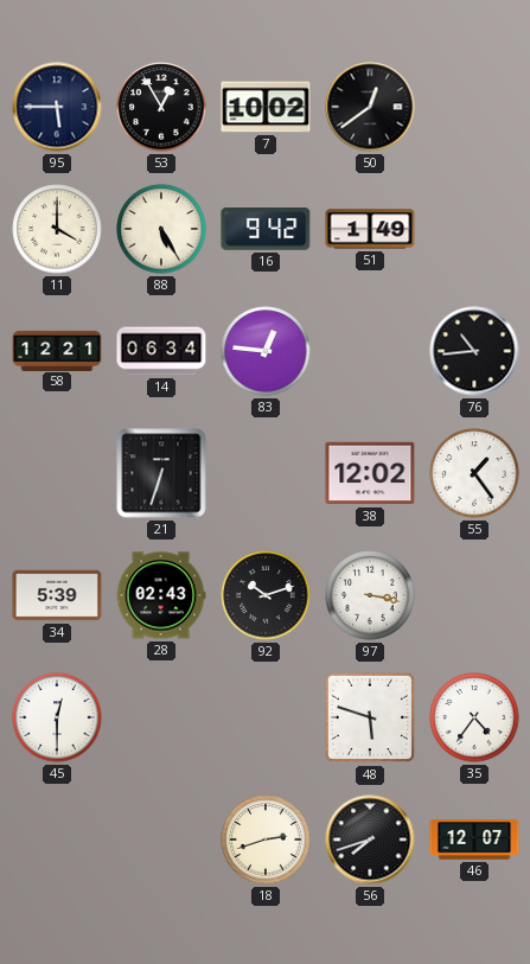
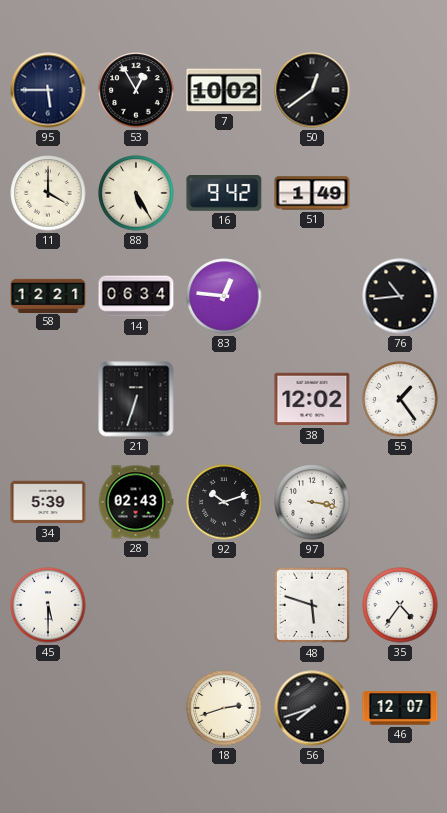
45: 12:30 -> 5:30 (48, 605)
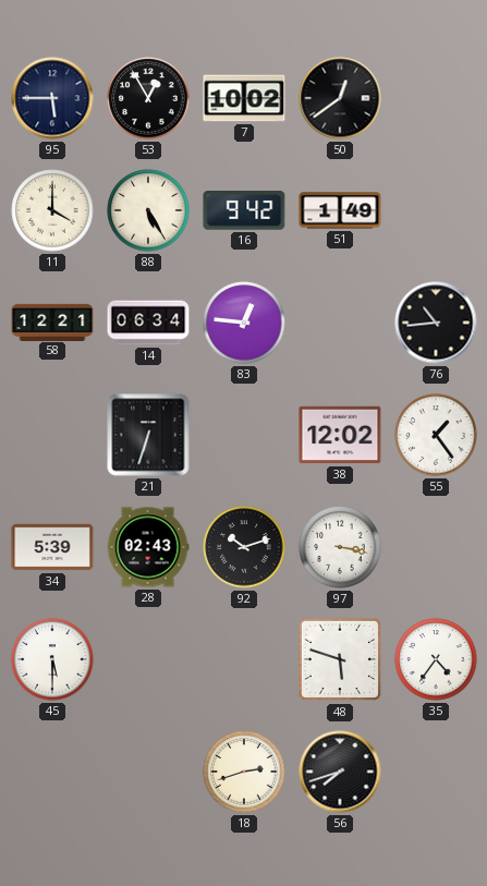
46: 12:07 -> none (400, 708)
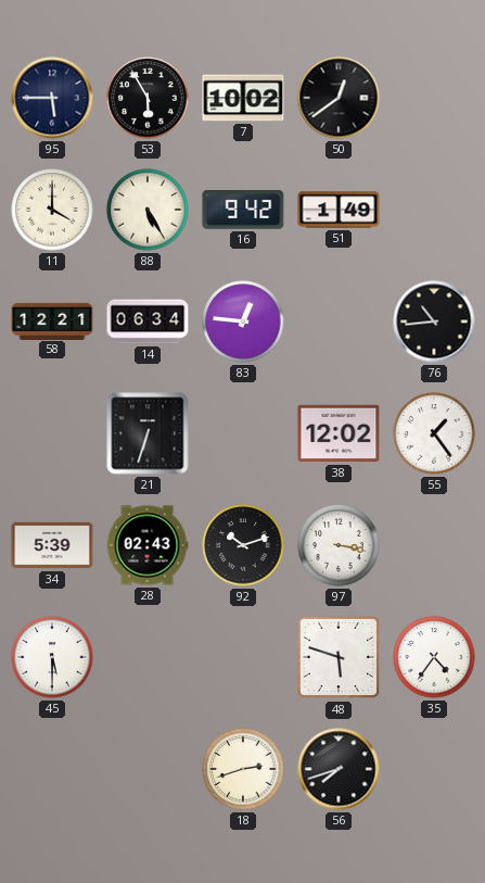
53: 12:55 -> 5:55 (148, 98)
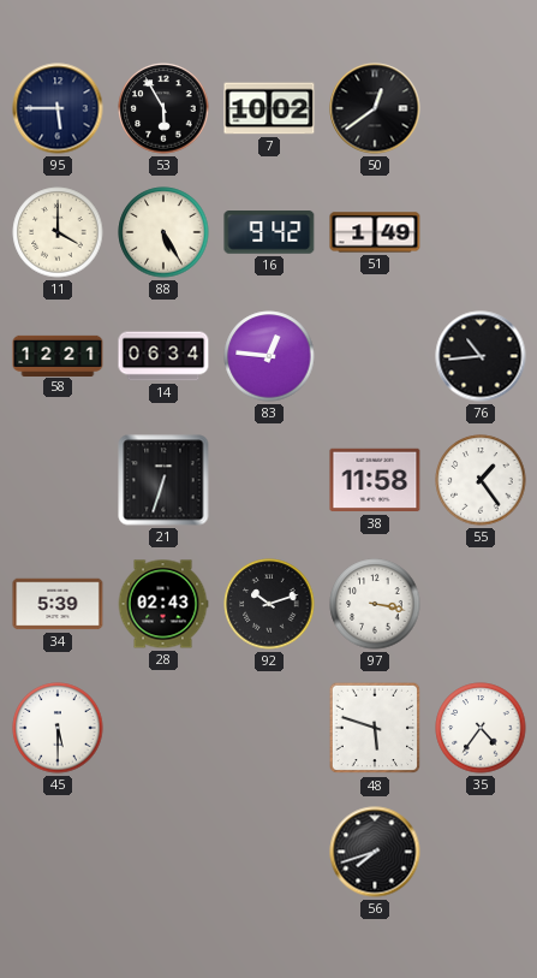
38: 12:02 -> 11:58 (375, 480)
18: 2:42 -> none (243, 769)
